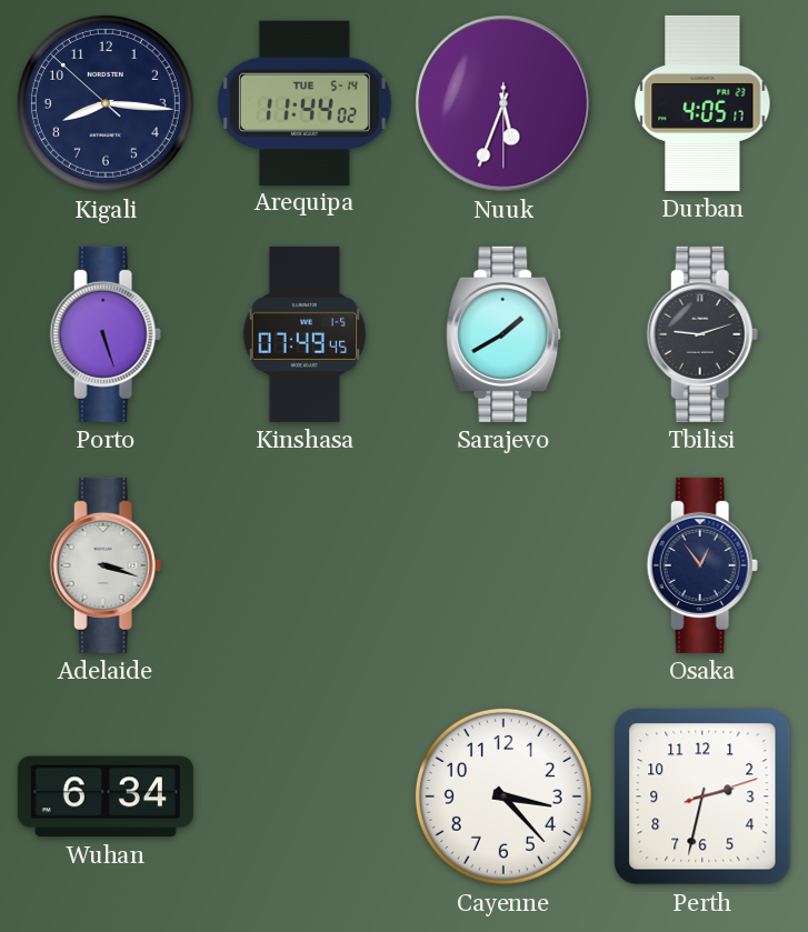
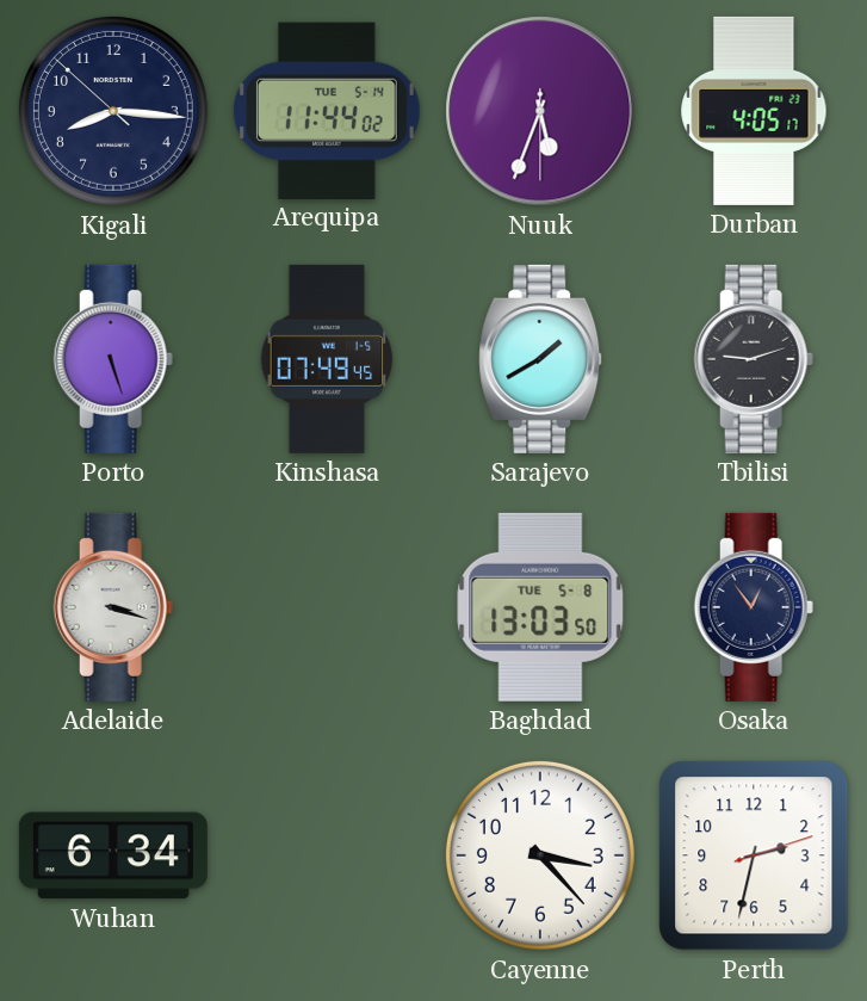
Baghdad: none -> 13:03 (540, 607)
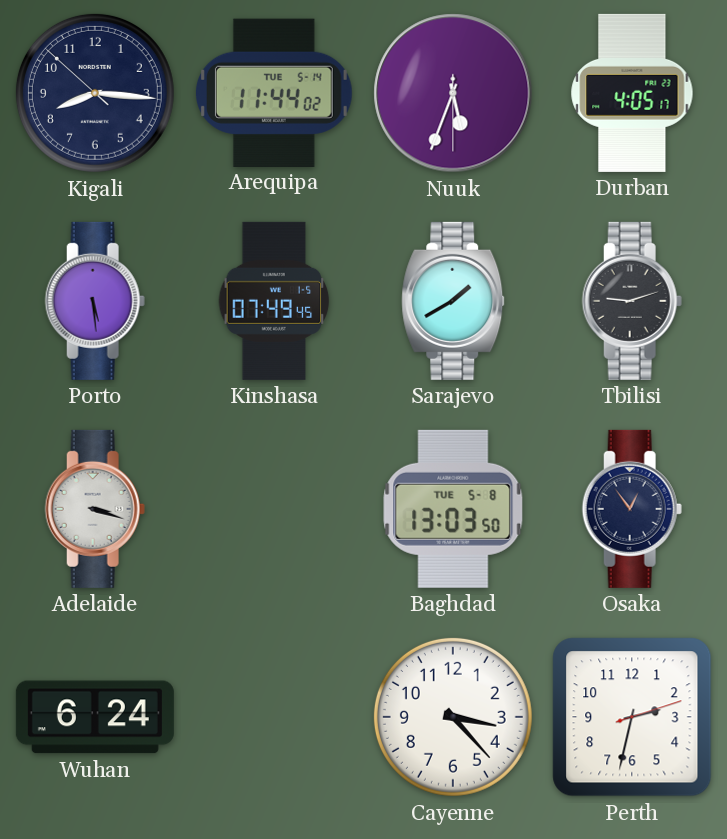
Porto: 5:27 -> 5:29 (95, 301)
Wuhan: 6:34 -> 6:24 (95, 717)
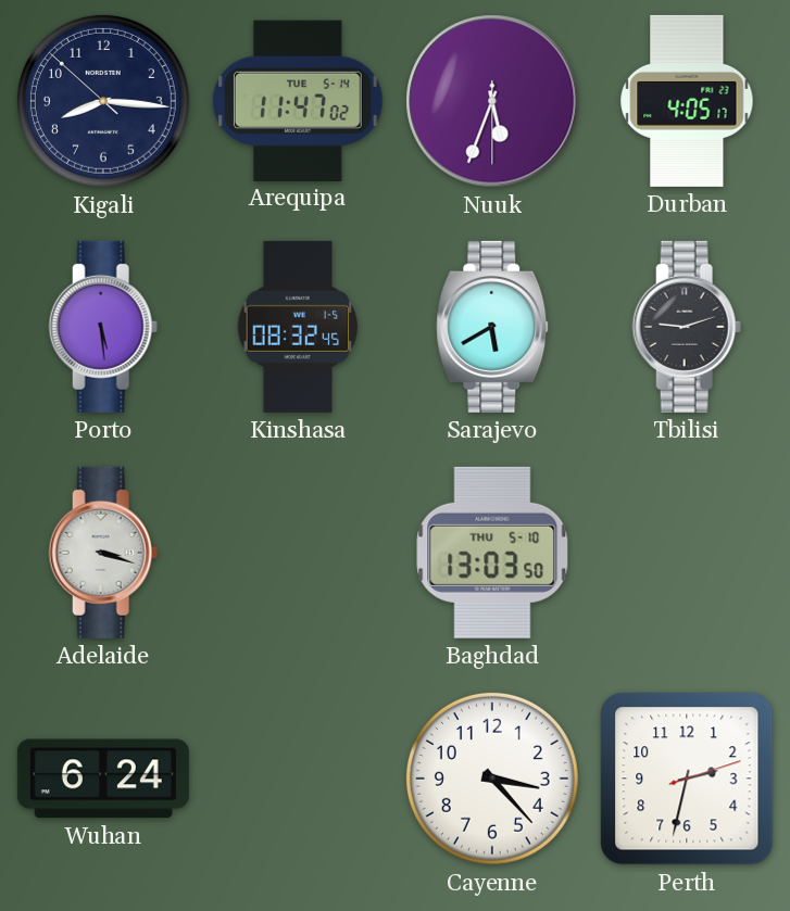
Arequipa: 11:44 -> 11:47 (298, 100)
Kinshasa: 07:49 -> 08:32 (298, 327)
Sarajevo: 1:40 -> 5:40 (492, 327)
Baghdad date: TUE 5-8 -> THU 5-10 (492, 553)
Osaka: 12:54 -> none (632, 509)
